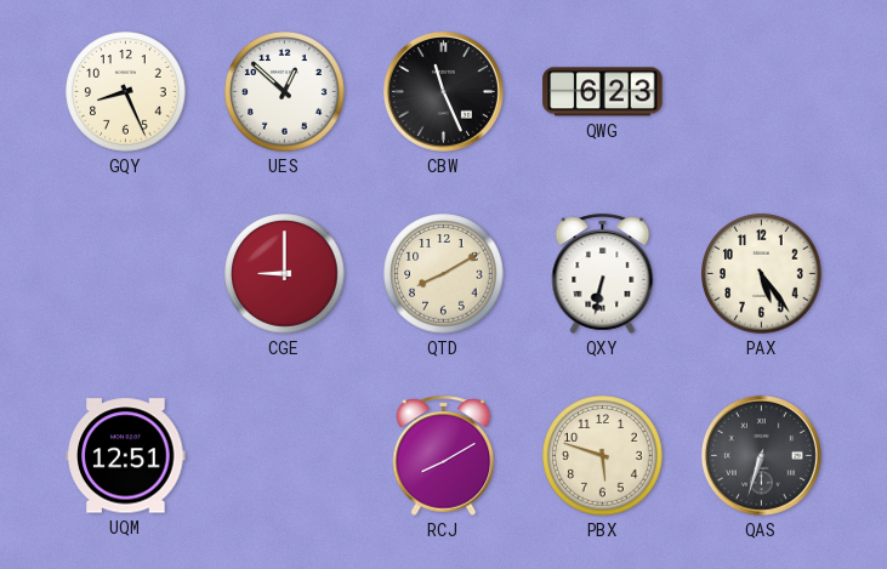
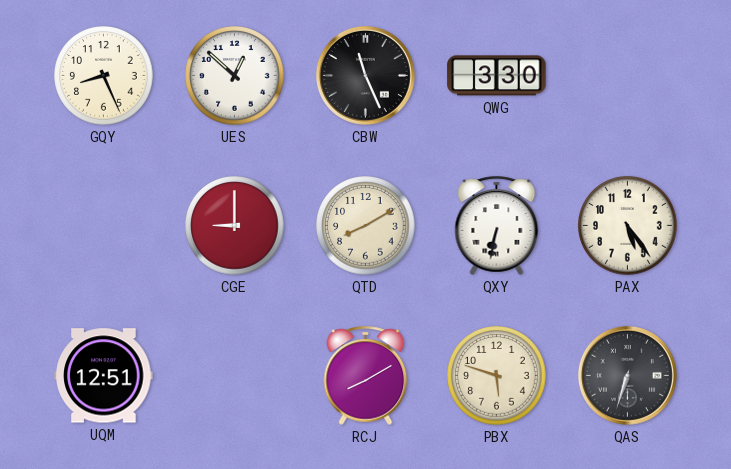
QWG: 6:23 -> 3:30 (497, 76)
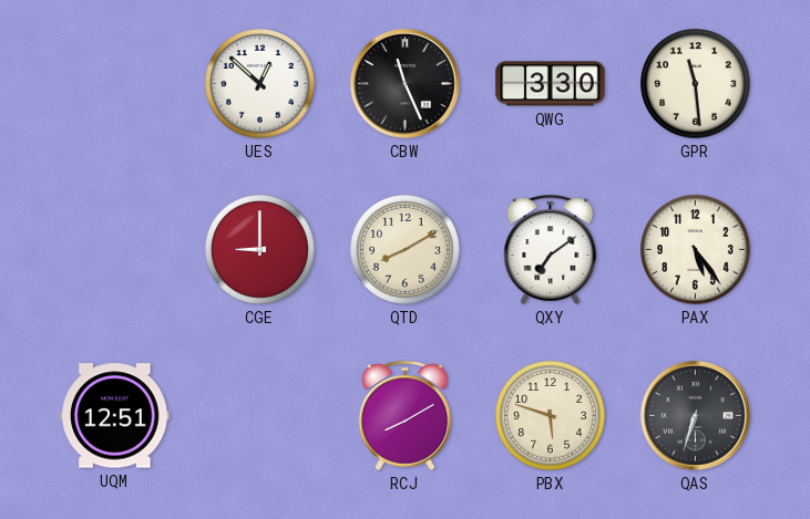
GQY: 8:26 -> none (104, 76)
GPR: none -> 11:29 (696, 84)
QXY: 6:32 -> 7:09 (551, 249)
